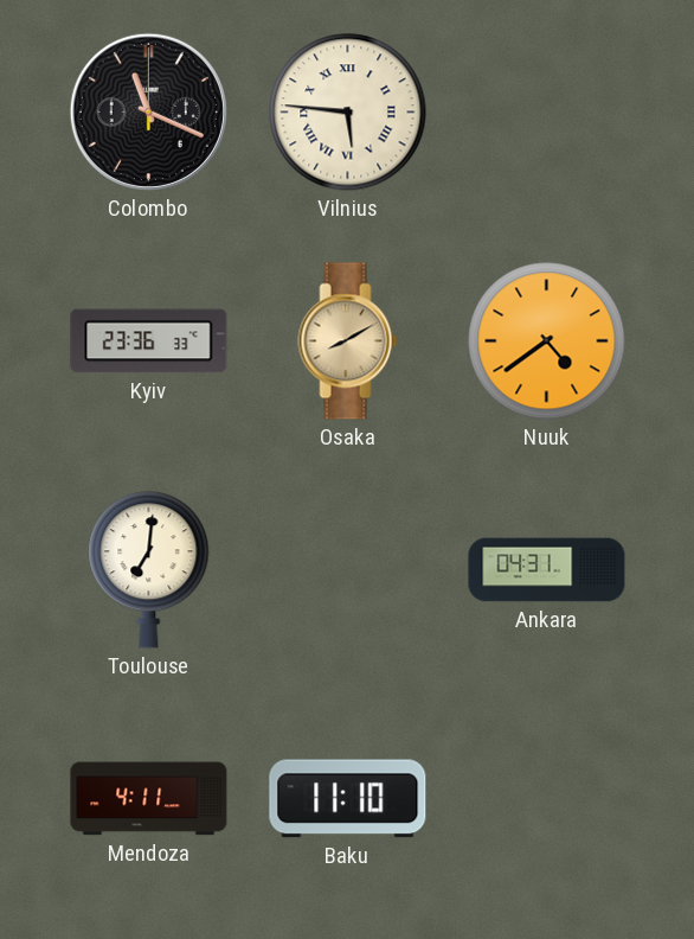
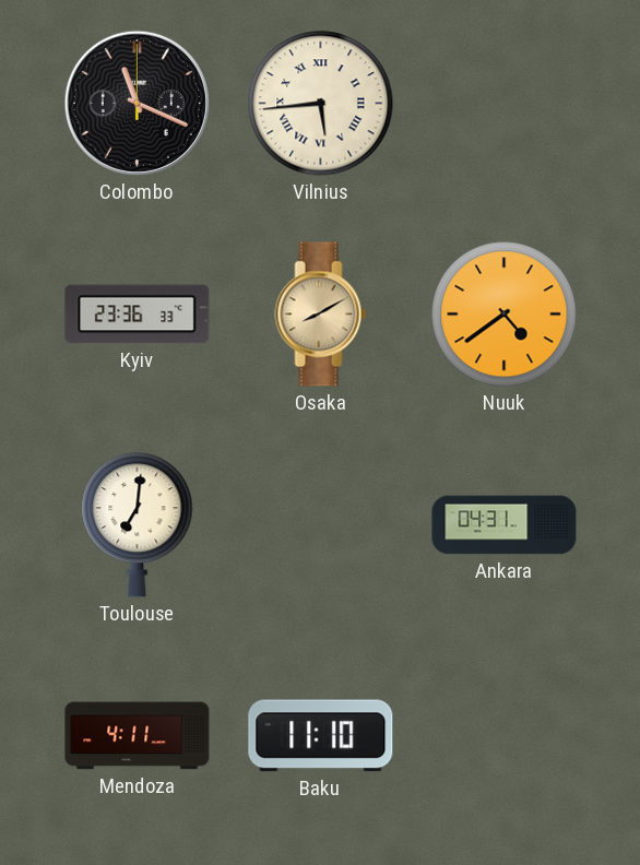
Vilnius: 5:46 -> 5:44 (321, 104)
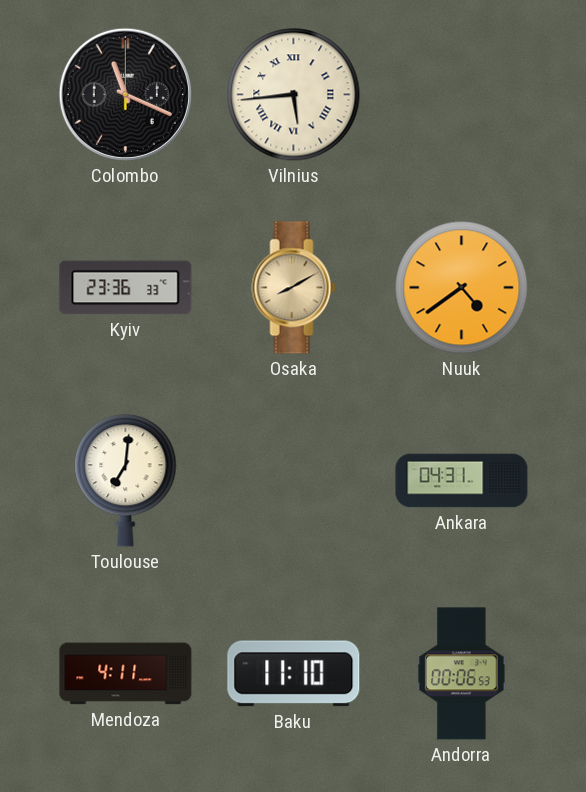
Andorra: none -> 00:06 (462, 674)
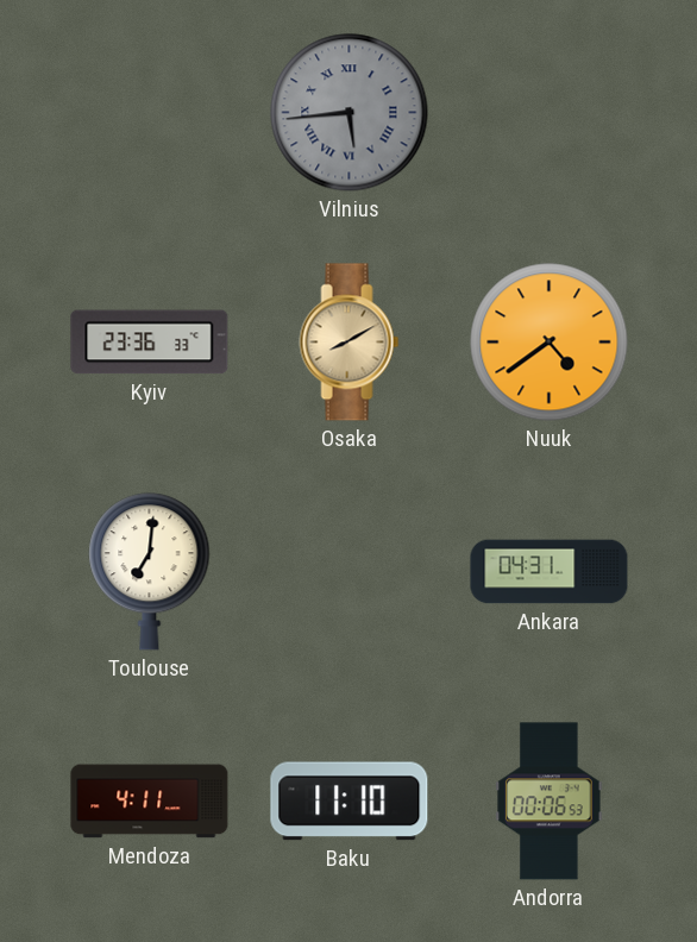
Colombo: 11:19 -> none (125, 94)
Vilnius dial: cream -> grey (350, 113)
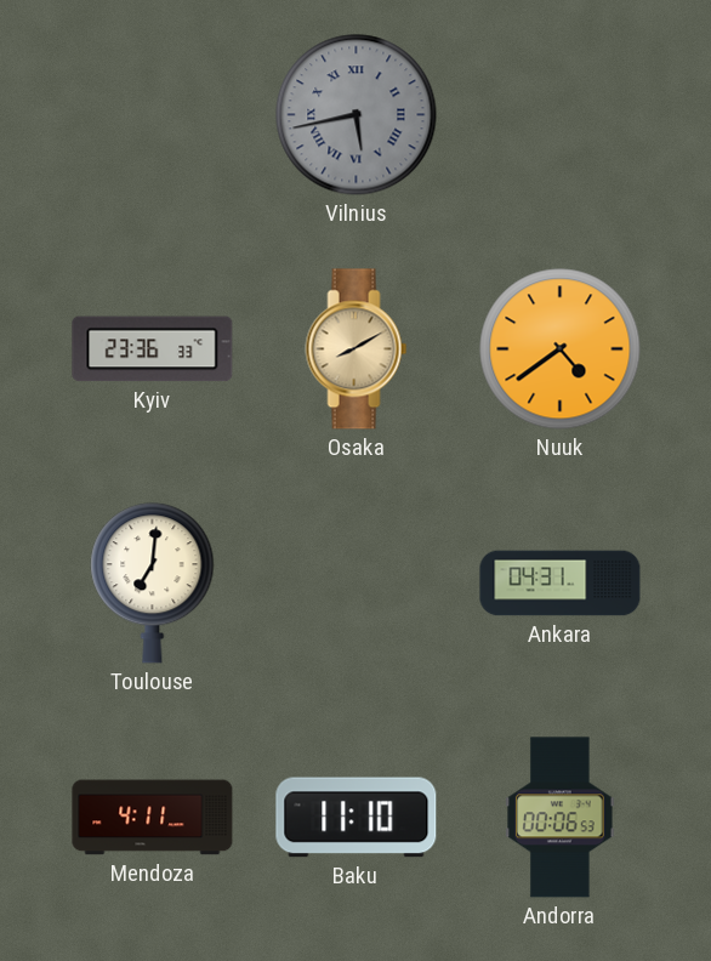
Vilnius: 5:44 -> 5:43 (357, 115)
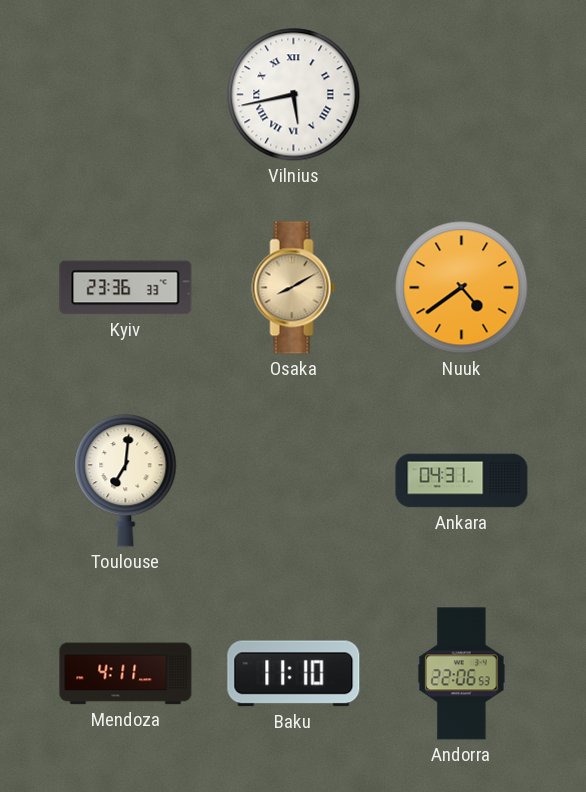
Vilnius dial: grey -> white (294, 95)
Andorra: 00:06 -> 22:06 (462, 674)
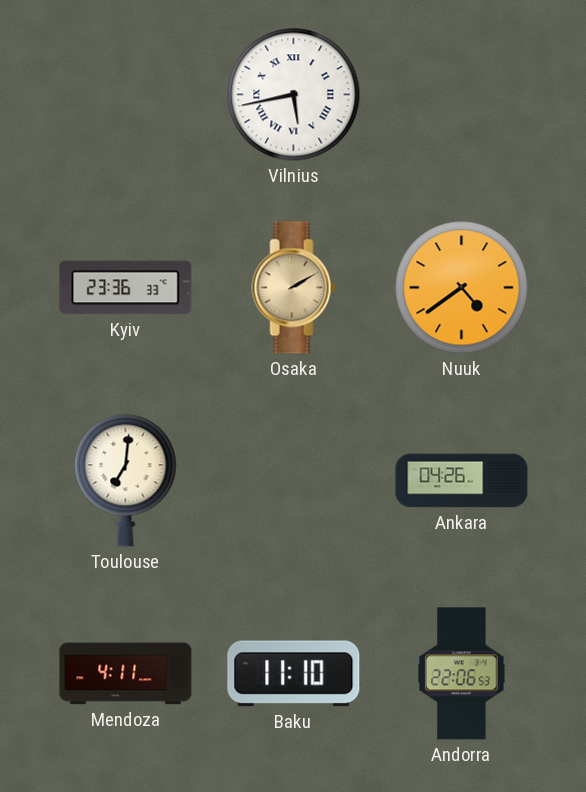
Osaka: 8:10 -> 2:10 (294, 288)
Ankara: 04:31 -> 04:26 (462, 481)
